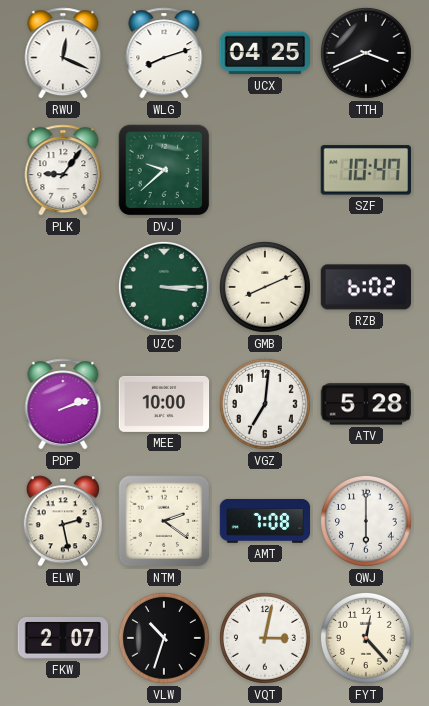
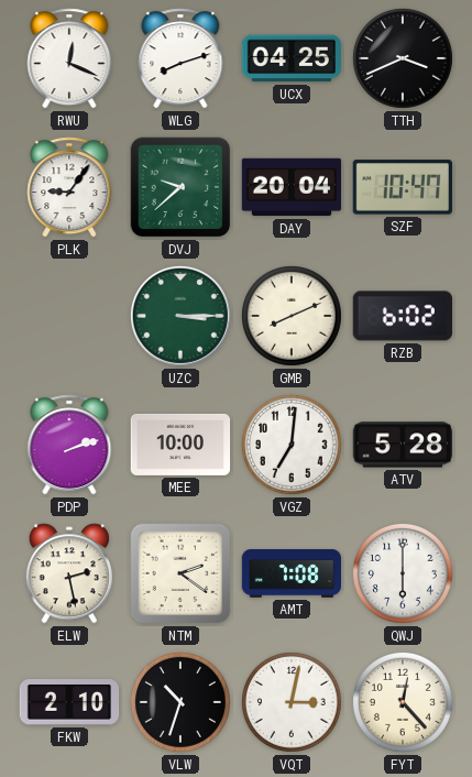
DAY: none -> 20:04 (292, 187)
FKW: 2:07 -> 2:10 (69, 703)
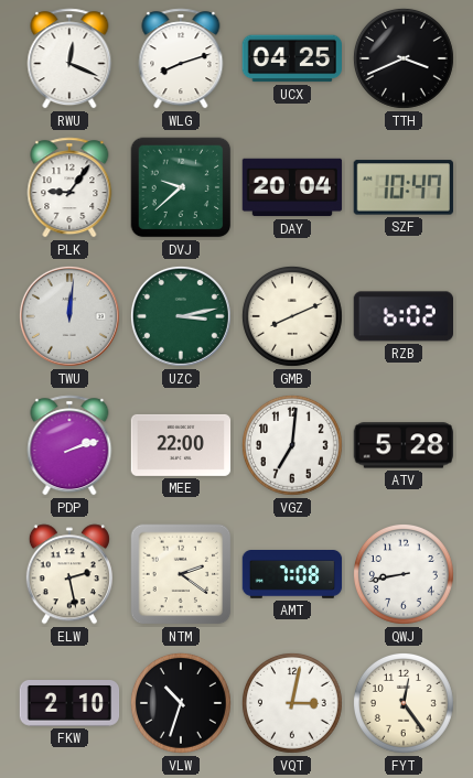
TWU: none -> 12:01 (69, 316)
UZC: 3:15 -> 3:13 (181, 316)
MEE: 10:00 -> 22:00 (181, 445)
QWJ: 6:00 -> 8:43 (404, 574)
FYT: 12:23 -> 12:24 (404, 703)
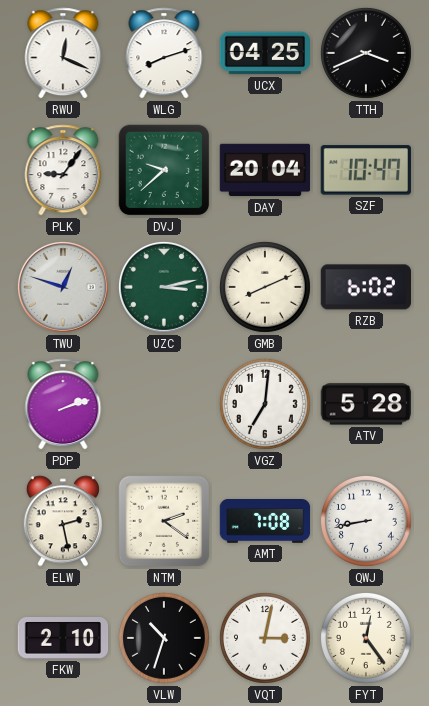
TWU: 12:01 -> 12:48 (63, 287)
MEE: 22:00 -> none (181, 445)
